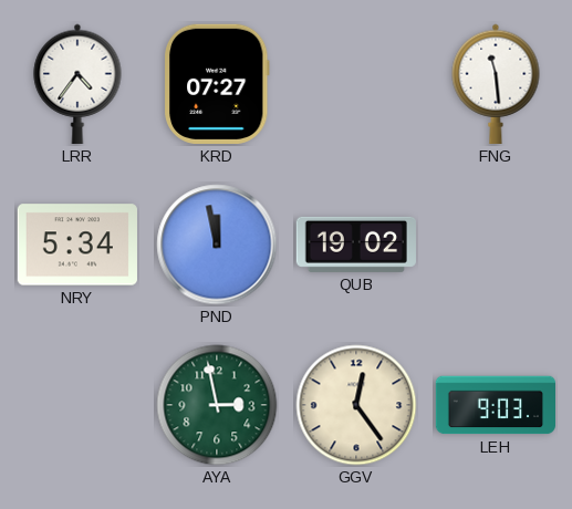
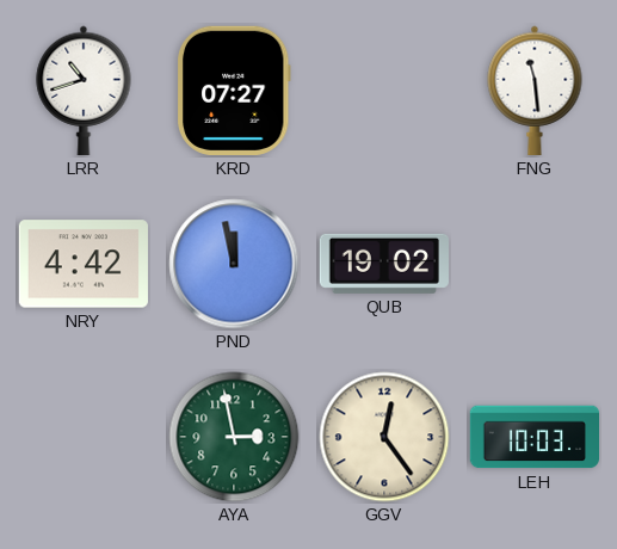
LRR: 4:36 -> 10:42 (84, 91)
NRY: 5:34 -> 4:42 (84, 264)
LEH: 9:03 -> 10:03 (533, 437)
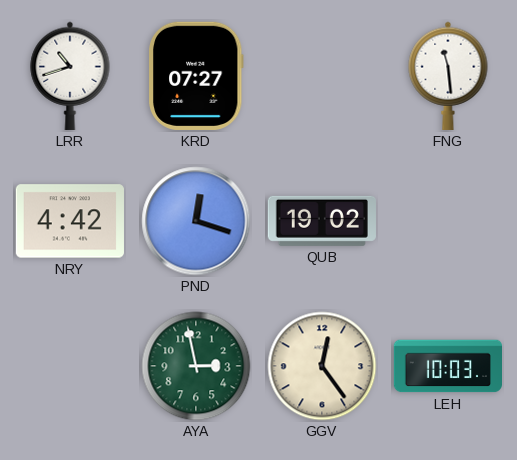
PND: 11:58 -> 12:18 (196, 221)
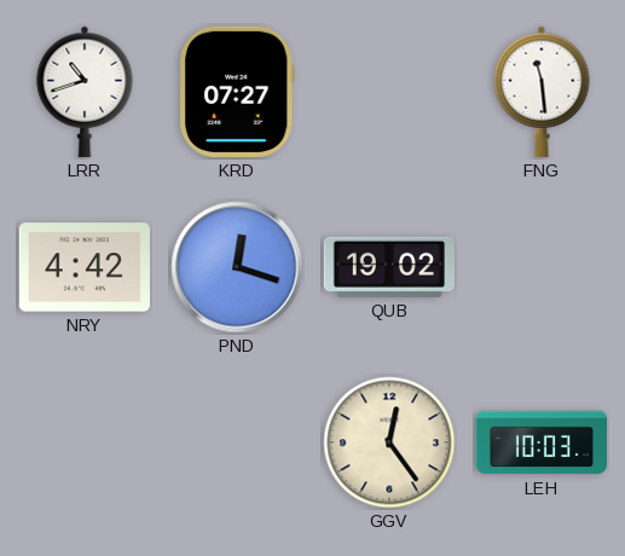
AYA: 2:58 -> none (196, 366)
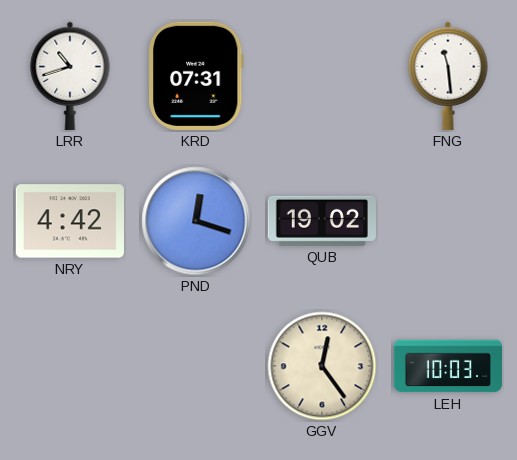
KRD: 07:27 -> 07:31 (196, 76)
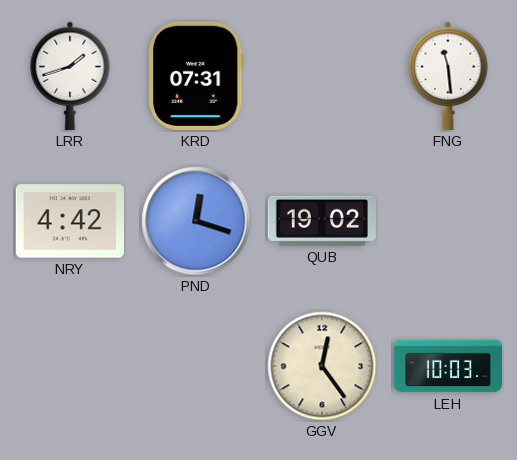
LRR: 10:42 -> 1:42 (70, 76)
